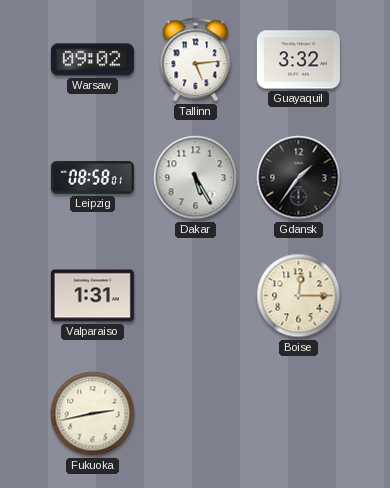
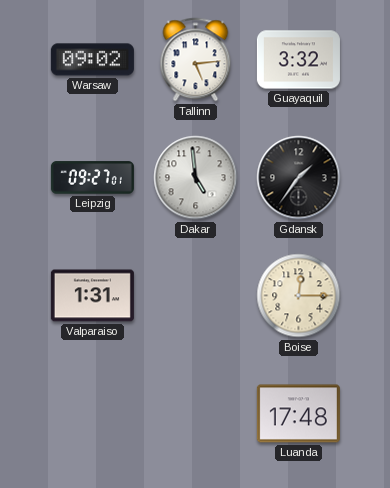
Leipzig: 08:58 -> 09:27 (92, 178)
Dakar: 5:25 -> 4:59 (196, 178)
Fukuoka: 2:43 -> none (93, 414)
Luanda: none -> 17:48 (298, 414)
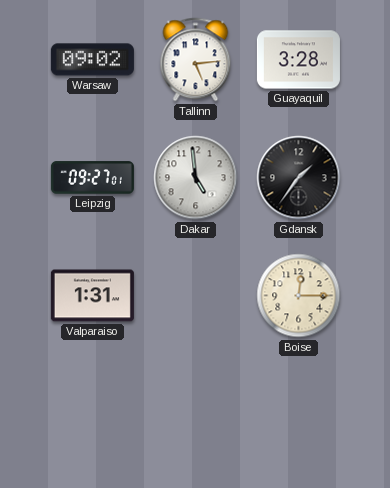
Guayaquil: 3:32 -> 3:28 (298, 60)
Luanda: 17:48 -> none (298, 414)
